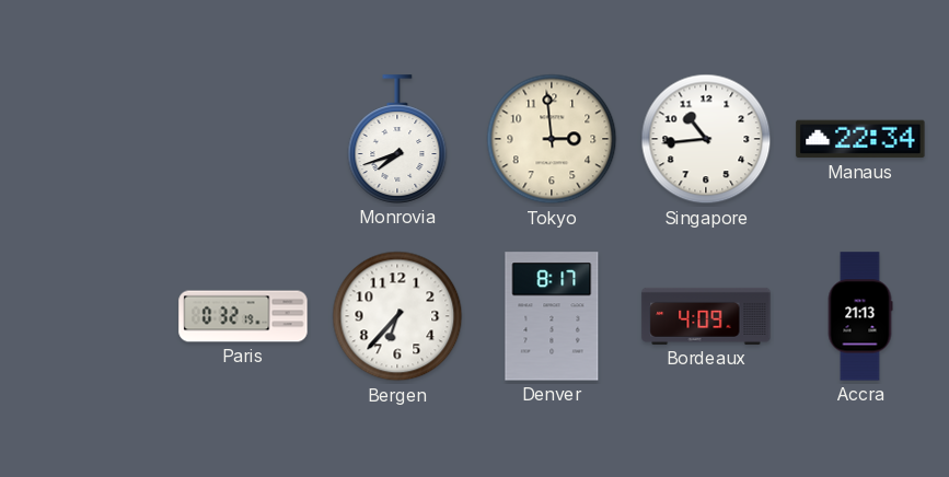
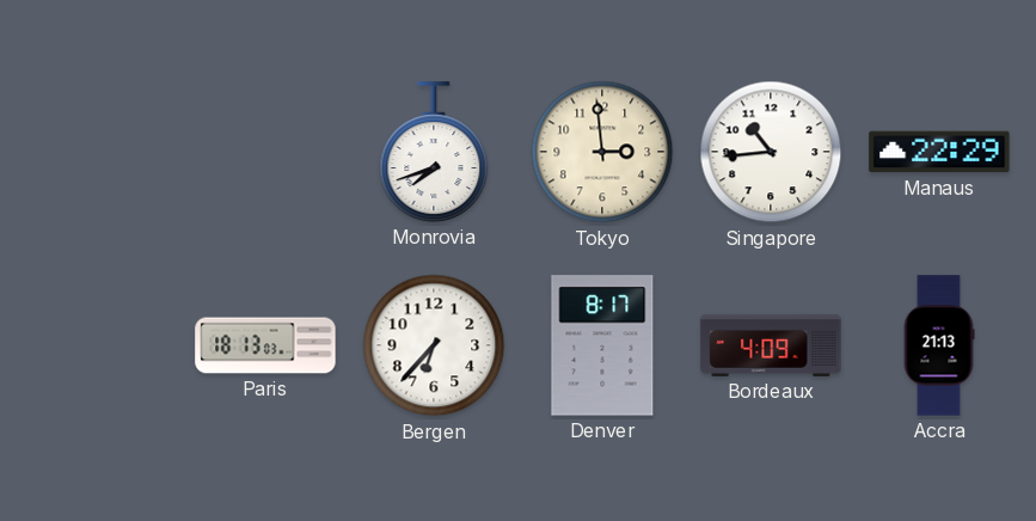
Manaus: 22:34 -> 22:29 (939, 152)
Paris: 0:32 -> 18:13 (265, 345)
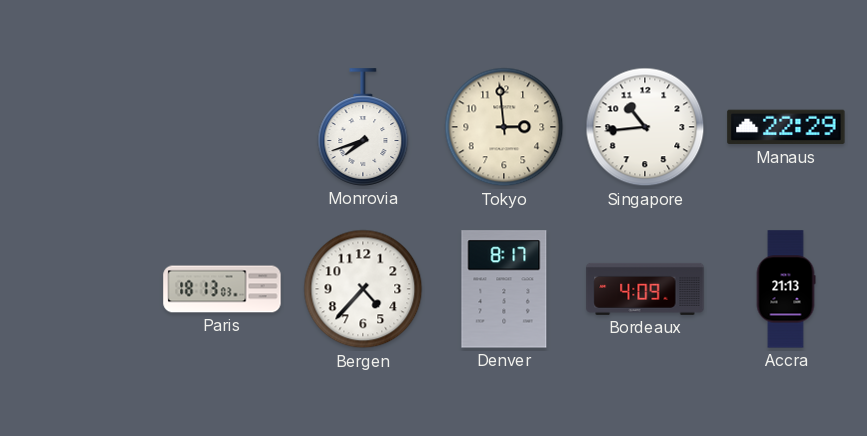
Bergen: 6:37 -> 4:37 (363, 289)
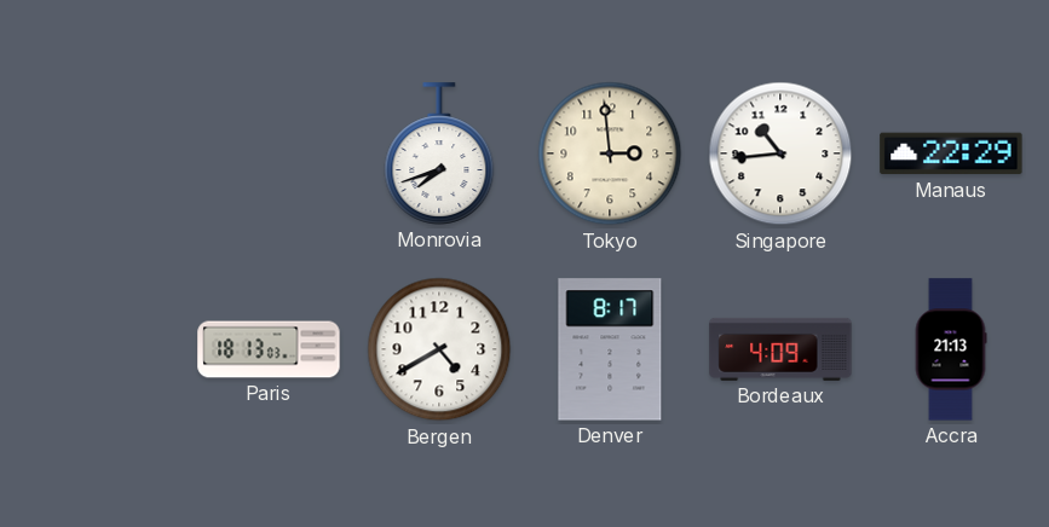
Bergen: 4:37 -> 4:40 (439, 349)
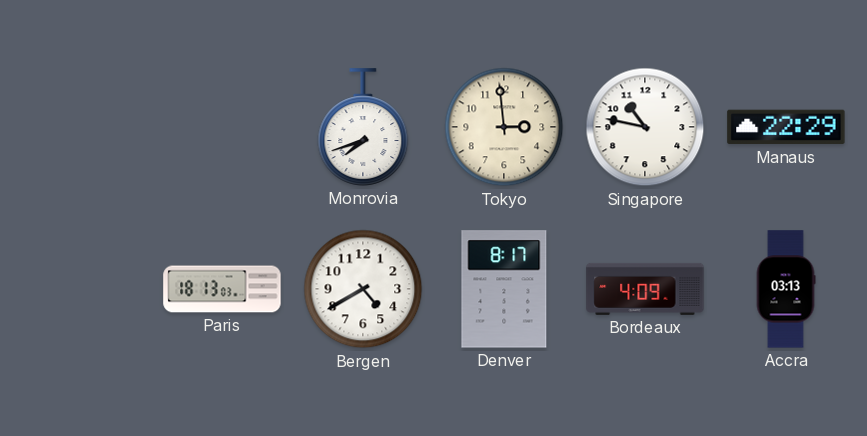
Singapore: 10:44 -> 10:47 (645, 127)
Accra: 21:13 -> 03:13 (786, 289)
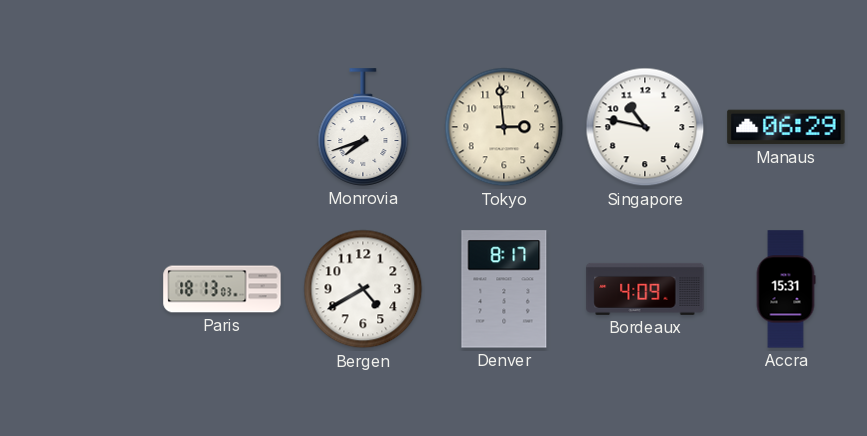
Manaus: 22:29 -> 06:29 (786, 127)
Accra: 03:13 -> 15:31 (786, 289)
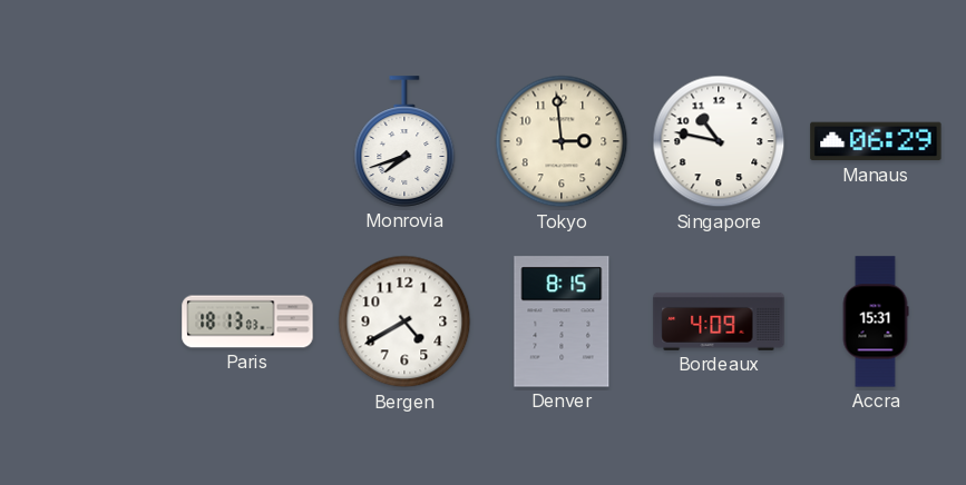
Denver: 8:17 -> 8:15 (562, 321)
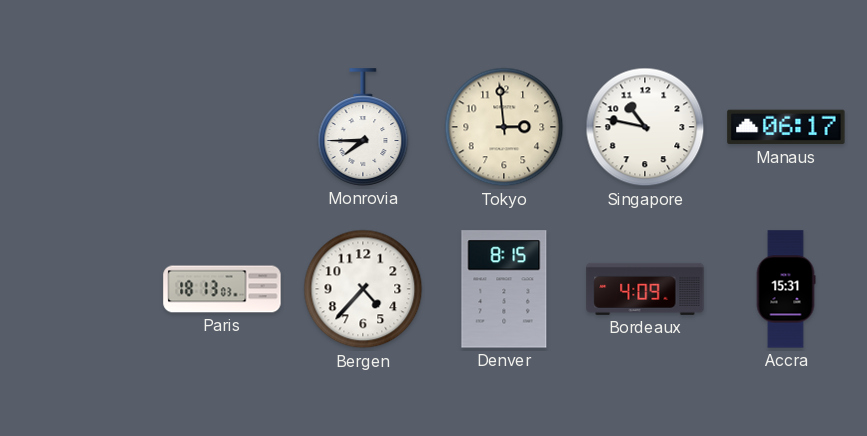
Monrovia: 7:42 -> 7:45 (363, 127)
Manaus: 06:29 -> 06:17 (786, 127)
Bergen: 4:40 -> 4:37 (363, 289)
